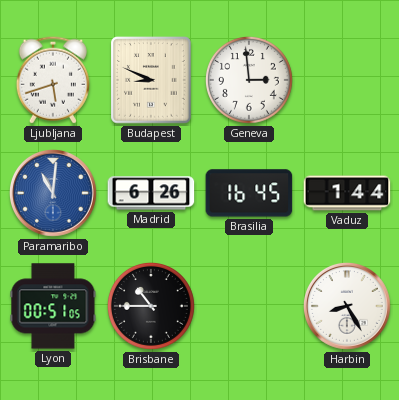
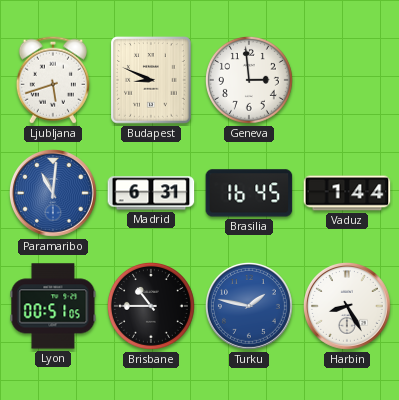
Madrid: 6:26 -> 6:31 (151, 193)
Turku: none -> 1:47 (249, 306)
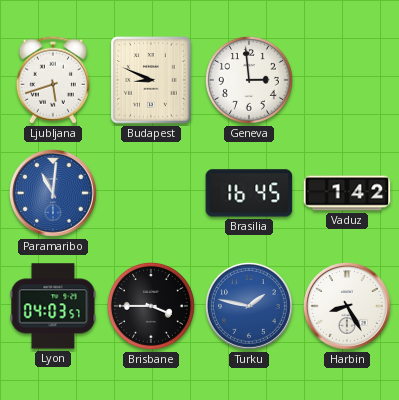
Madrid: 6:31 -> none (151, 193)
Vaduz: 1:44 -> 1:42 (347, 193)
Lyon: 00:51 -> 04:03 (53, 306)
Brisbane: 10:45 -> 3:45 (151, 306)
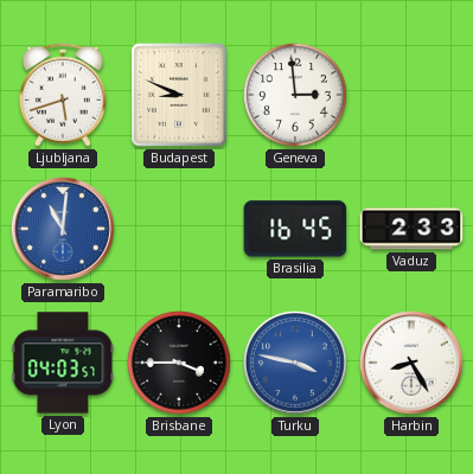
Vaduz: 1:42 -> 2:33 (411, 229)
Turku: 1:47 -> 3:47 (295, 363)
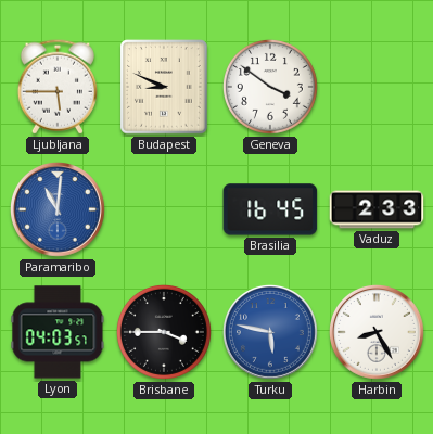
Ljubljana: 5:42 -> 5:45 (58, 87)
Geneva: 2:59 -> 3:51 (270, 87)
Turku: 3:47 -> 5:47 (270, 332)
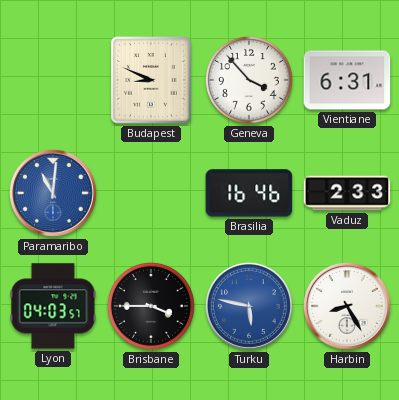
Ljubljana: 5:45 -> none (58, 87)
Geneva: 3:51 -> 3:53 (249, 80)
Vientiane: none -> 6:31 (347, 80)
Brasilia: 16:45 -> 16:46 (249, 193)
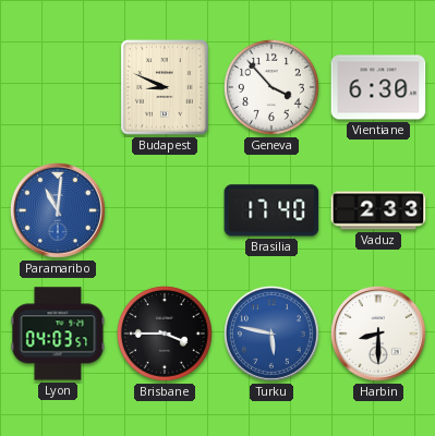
Vientiane: 6:31 -> 6:30 (378, 87)
Brasilia: 16:46 -> 17:40 (271, 210)
Harbin: 8:25 -> 8:30 (378, 334)
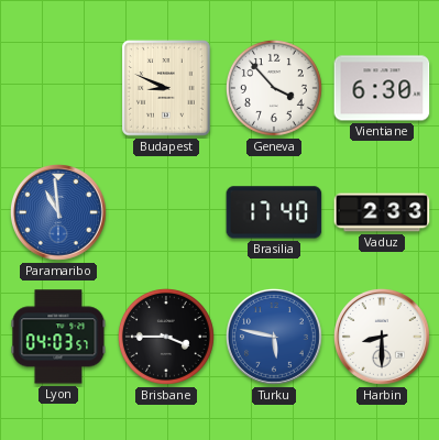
Paramaribo: 11:01 -> 10:59 (58, 212)
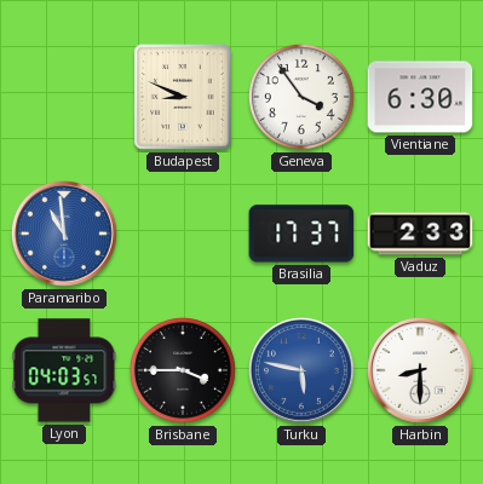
Geneva: 3:53 -> 3:54 (301, 97)
Brasilia: 17:40 -> 17:37 (301, 234)
